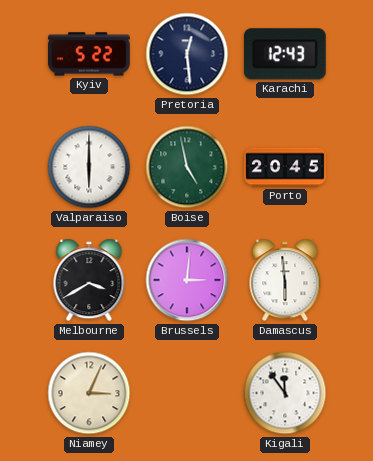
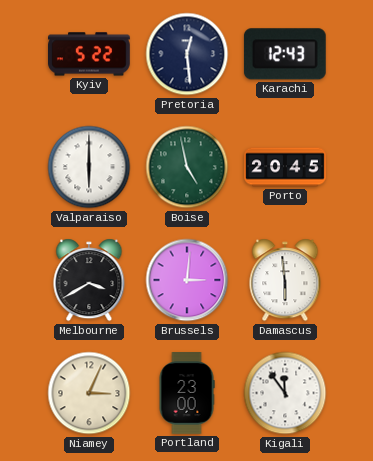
Portland: none -> 23:00 (187, 393)
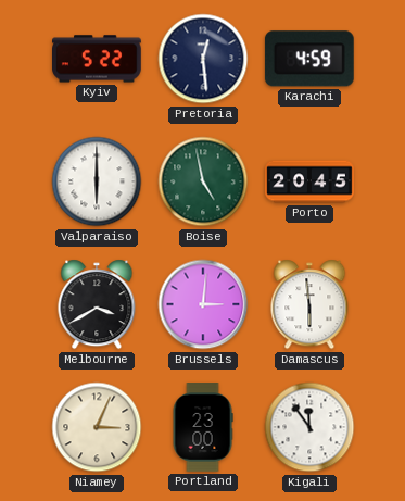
Karachi: 12:43 -> 4:59 (309, 59)
